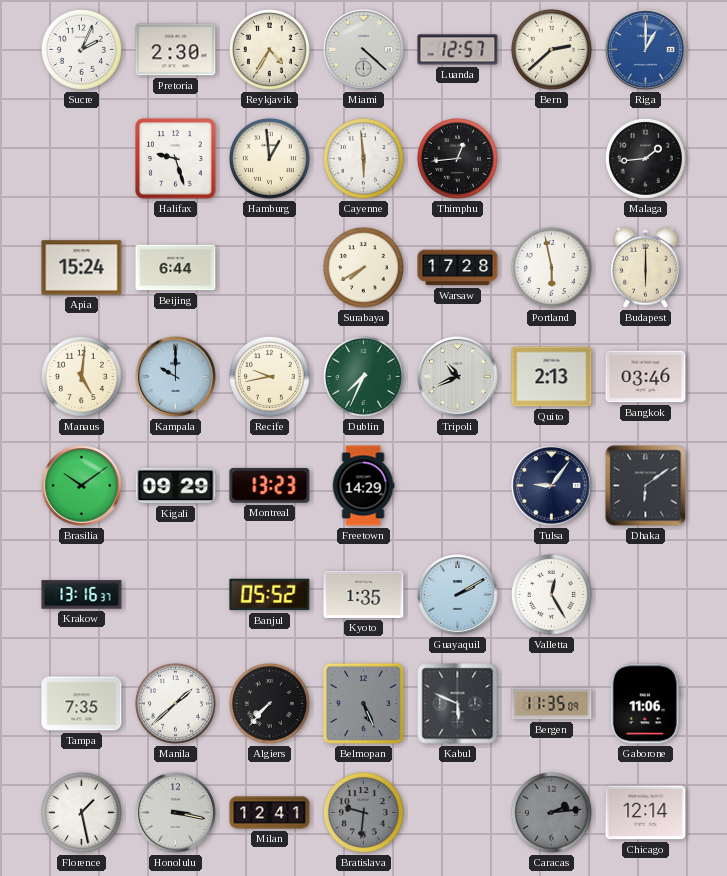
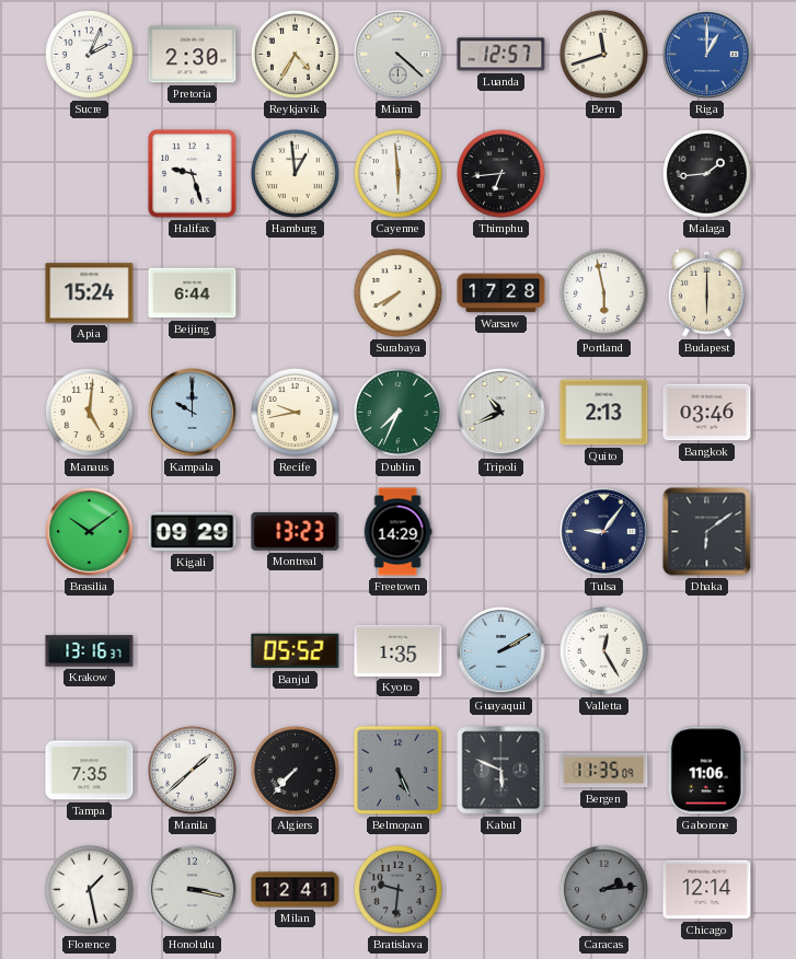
Bern: 2:38 -> 11:42 (603, 54)
Thimphu: 12:44 -> 6:44 (500, 173)
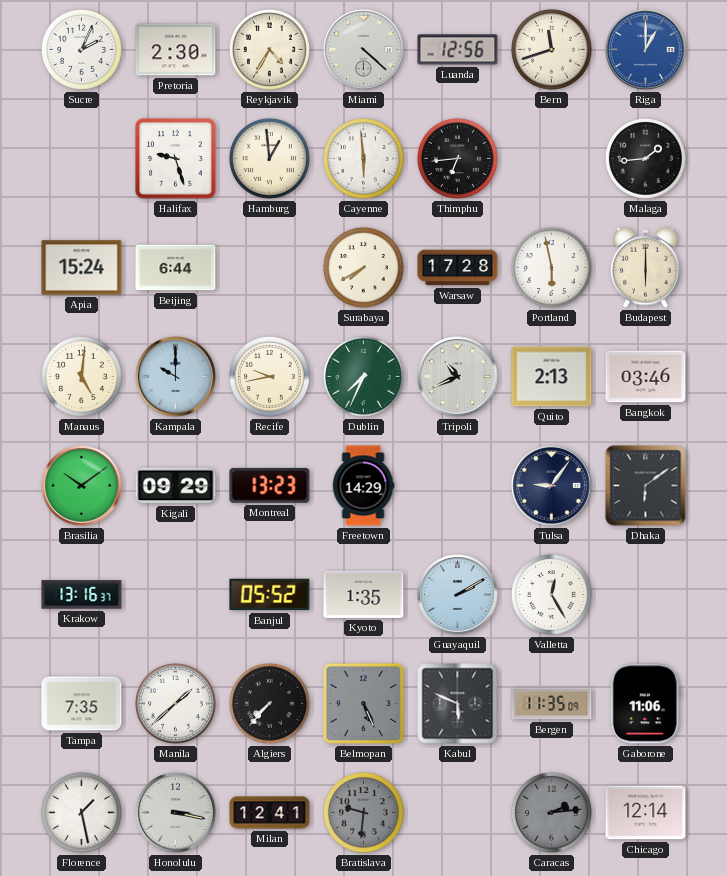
Luanda: 12:57 -> 12:56 (458, 50)
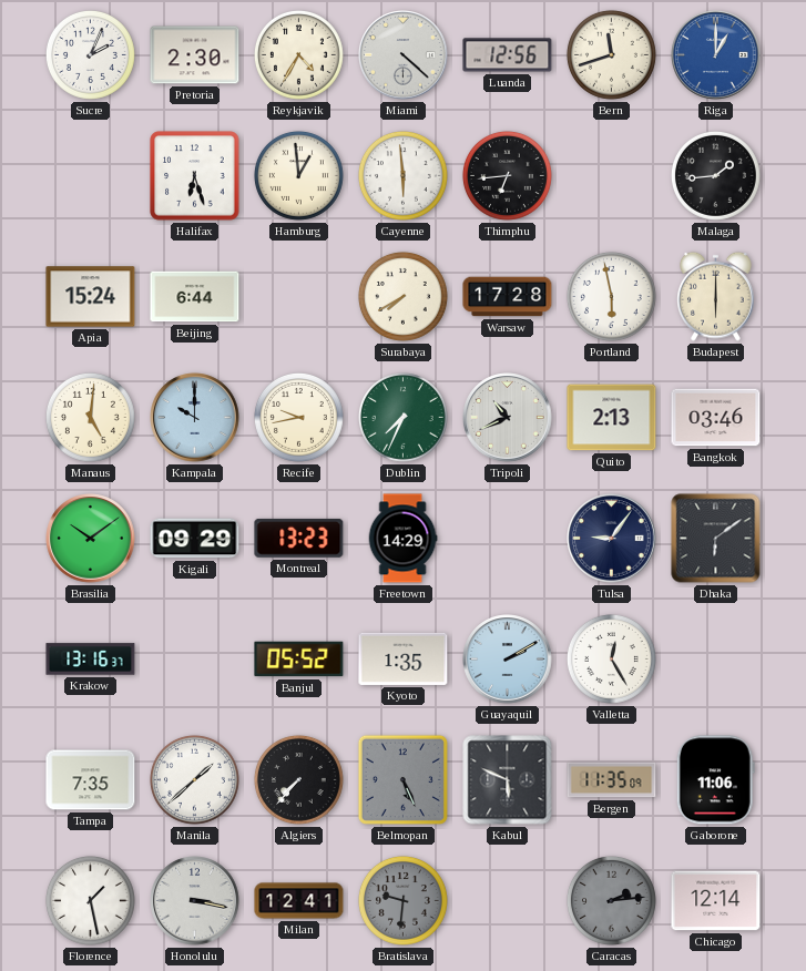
Halifax: 9:27 -> 6:27 (195, 176)
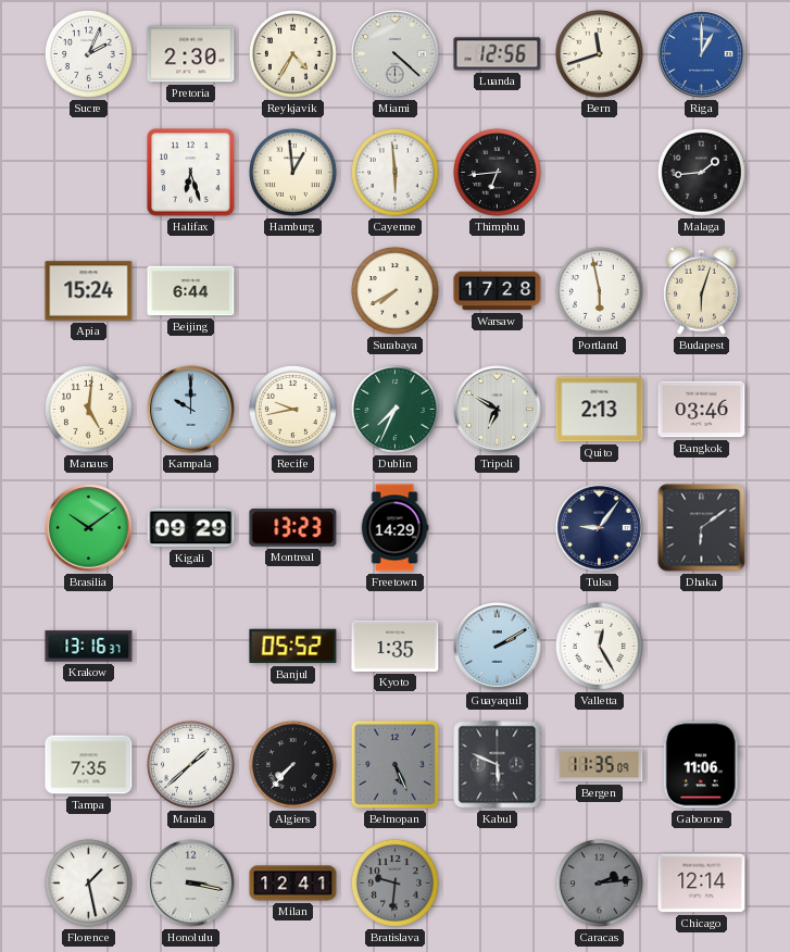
Budapest: 6:00 -> 6:03 (702, 290)
Tripoli: 10:41 -> 6:50 (498, 410)
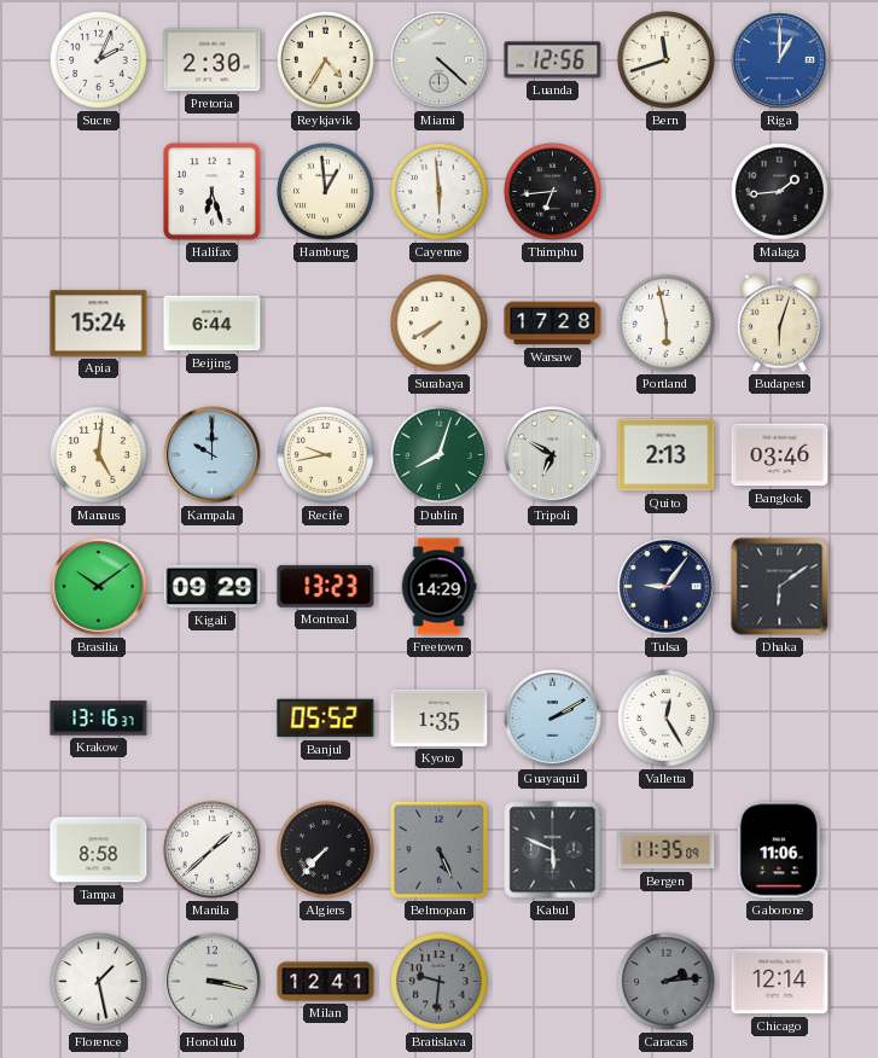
Dublin: 7:34 -> 8:03 (438, 454)
Tampa: 7:35 -> 8:58 (99, 850)
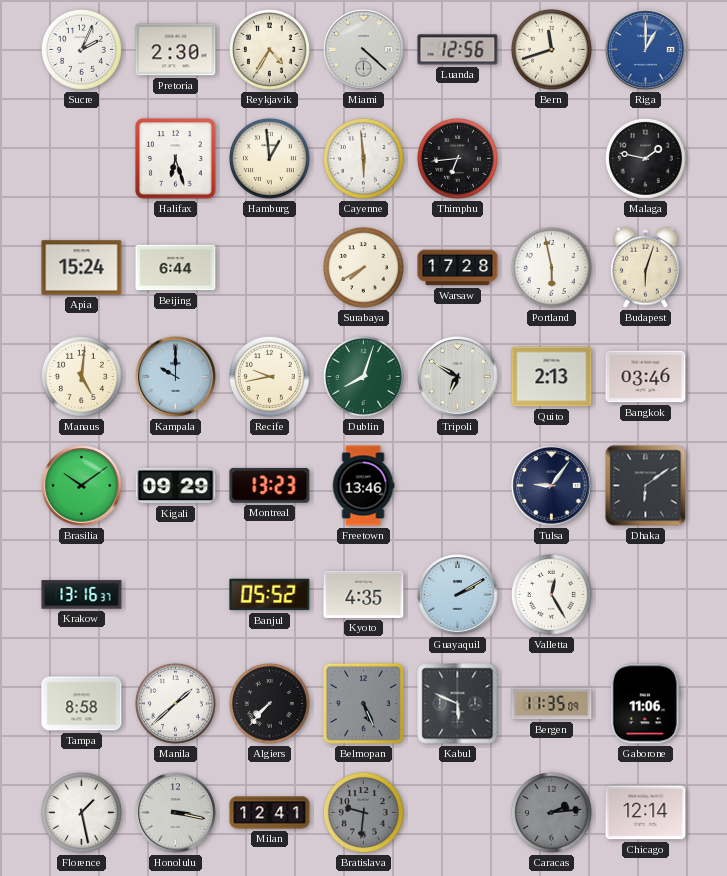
Malaga: 1:44 -> 1:47 (645, 158)
Freetown: 14:29 -> 13:46 (363, 486)
Kyoto: 1:35 -> 4:35 (364, 594)
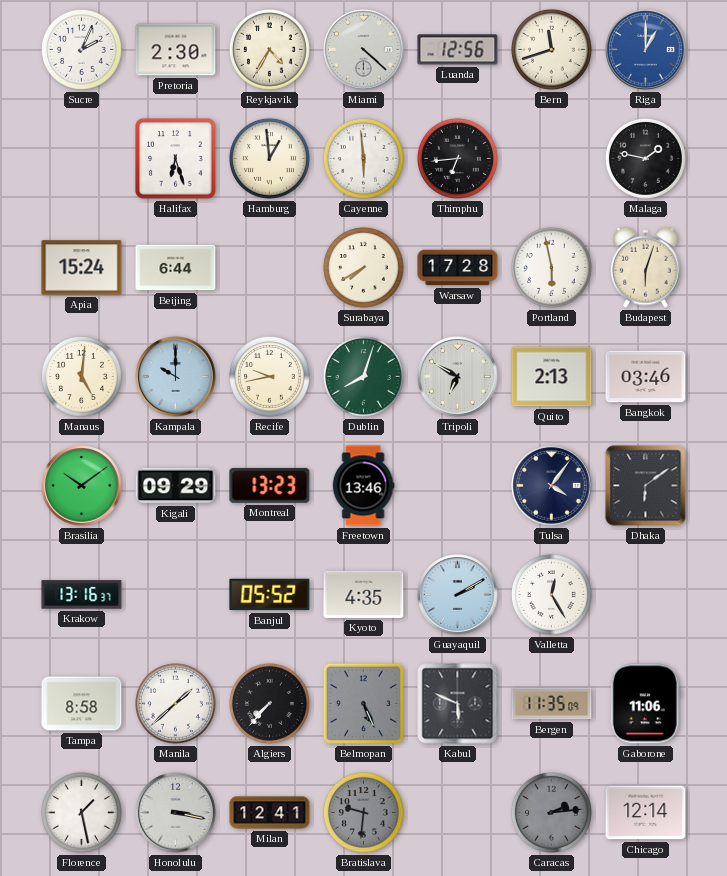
Tulsa: 9:06 -> 4:06 (552, 486)
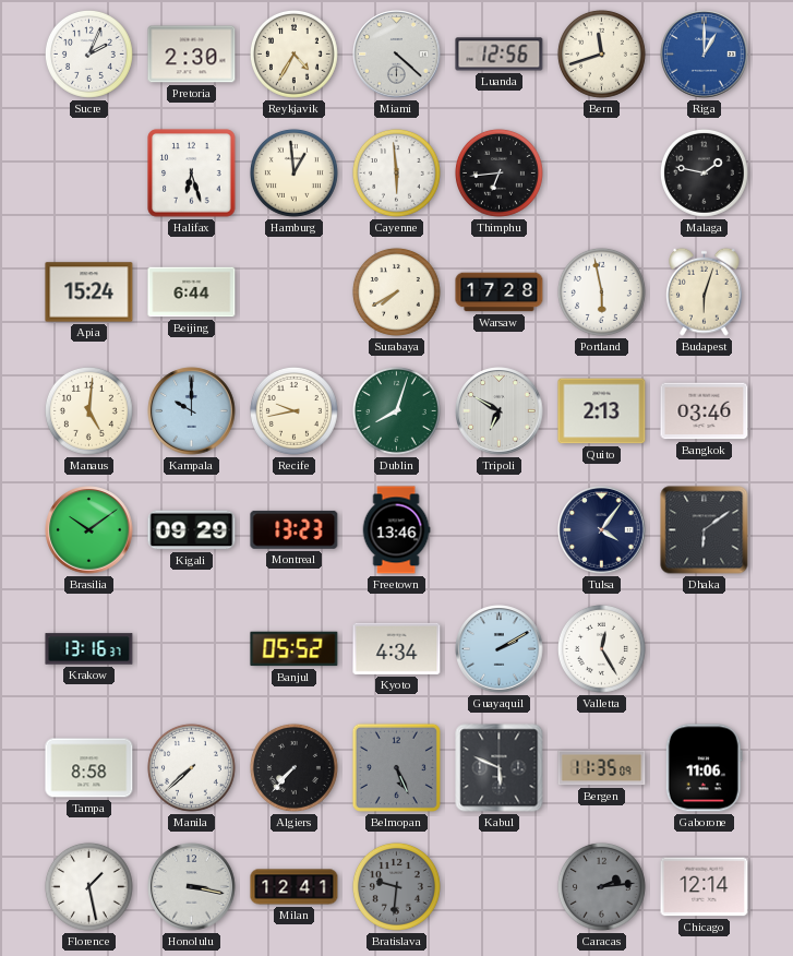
Kyoto: 4:35 -> 4:34 (397, 648)
Manila: 1:38 -> 7:38 (191, 767)
